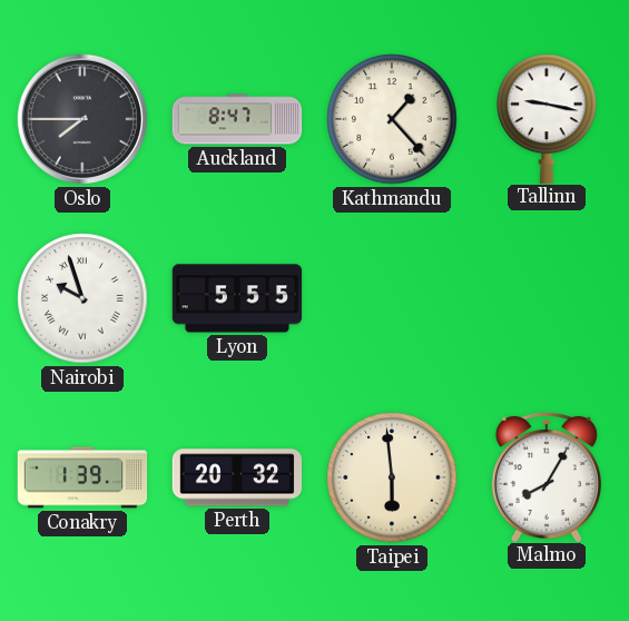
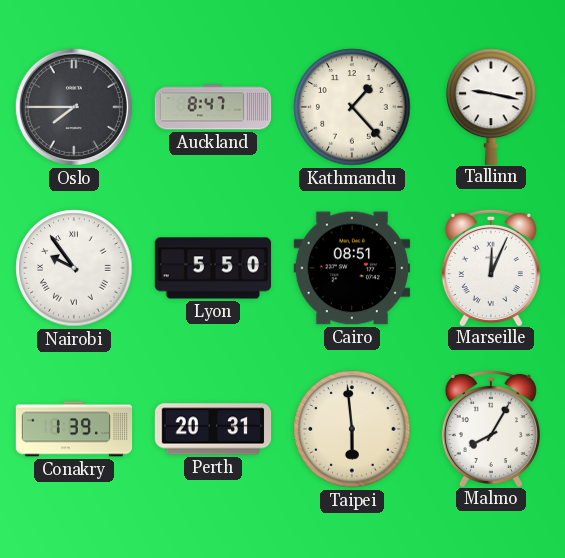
Nairobi: 9:57 -> 9:54 (74, 268)
Lyon: 5:55 -> 5:50 (213, 268)
Cairo: none -> 08:51 (352, 268)
Marseille: none -> 12:04 (491, 267)
Perth: 20:32 -> 20:31 (213, 429)
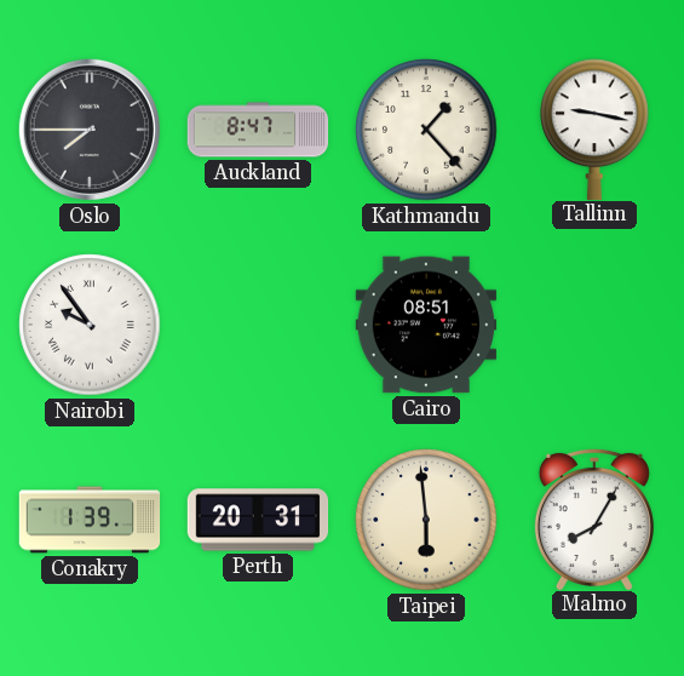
Lyon: 5:50 -> none (213, 268)
Marseille: 12:04 -> none (491, 267)
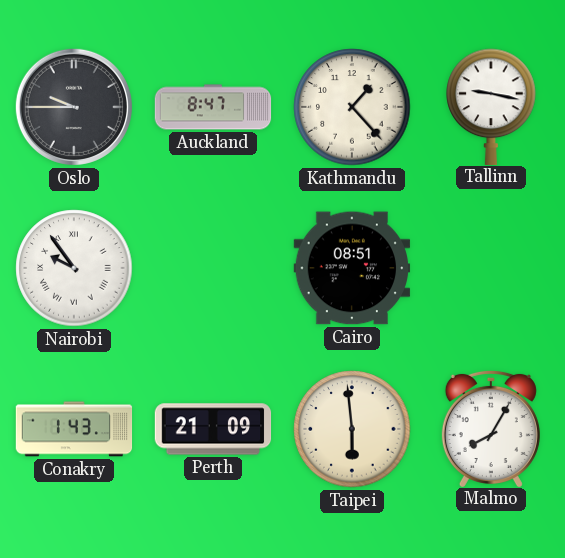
Oslo: 7:45 -> 9:45 (74, 107)
Conakry: 1:39 -> 1:43 (74, 429)
Perth: 20:31 -> 21:09 (213, 429)
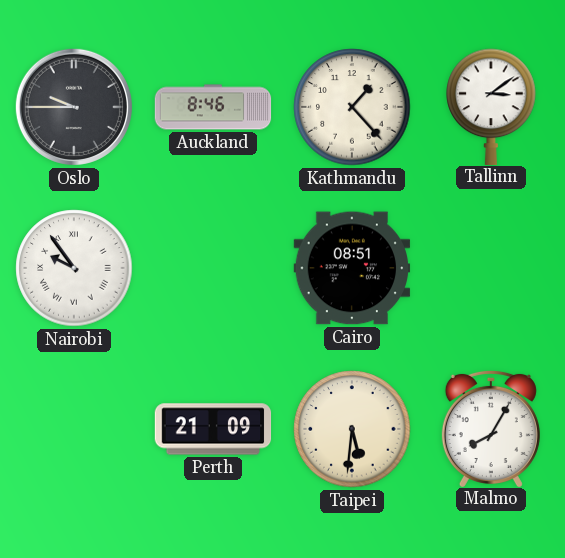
Auckland: 8:47 -> 8:46 (213, 107)
Tallinn: 9:17 -> 3:09 (491, 106)
Conakry: 1:43 -> none (74, 429)
Taipei: 5:59 -> 5:31 (352, 429)
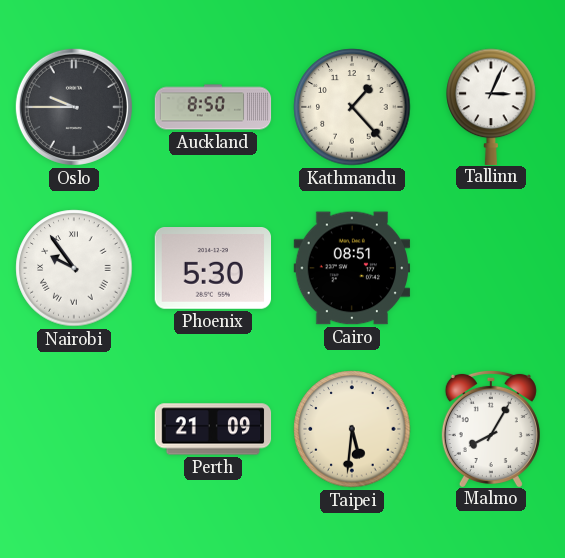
Auckland: 8:46 -> 8:50 (213, 107)
Tallinn: 3:09 -> 3:04 (491, 106)
Phoenix: none -> 5:30 (212, 269)
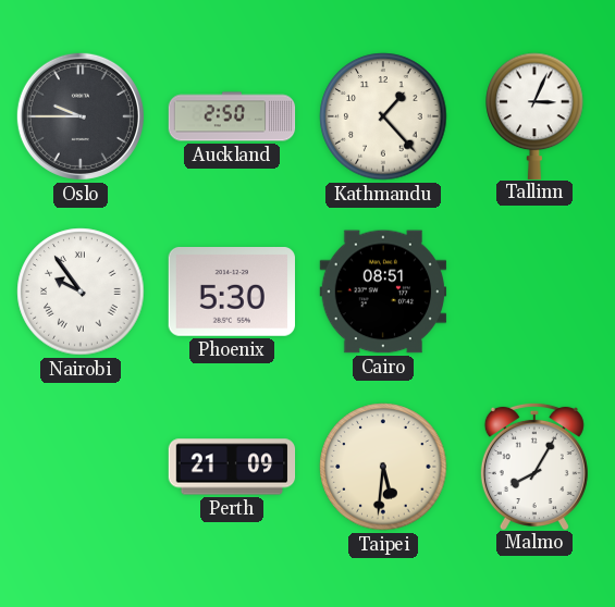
Auckland: 8:50 -> 2:50 (232, 116)
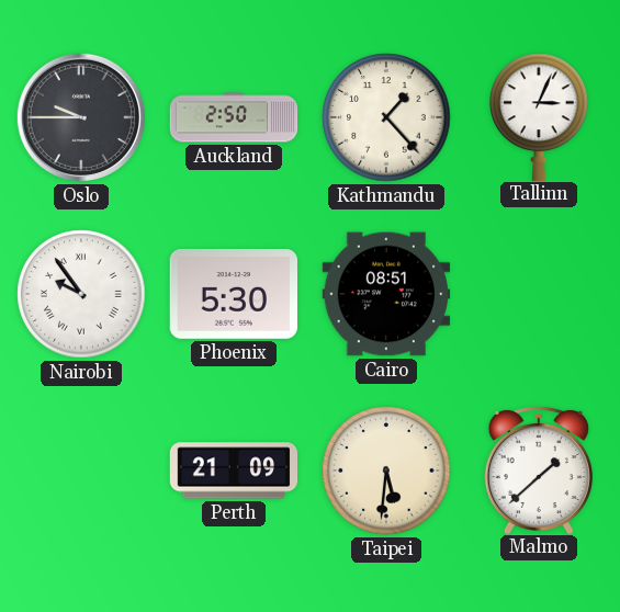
Malmo: 8:05 -> 1:38 (539, 469)
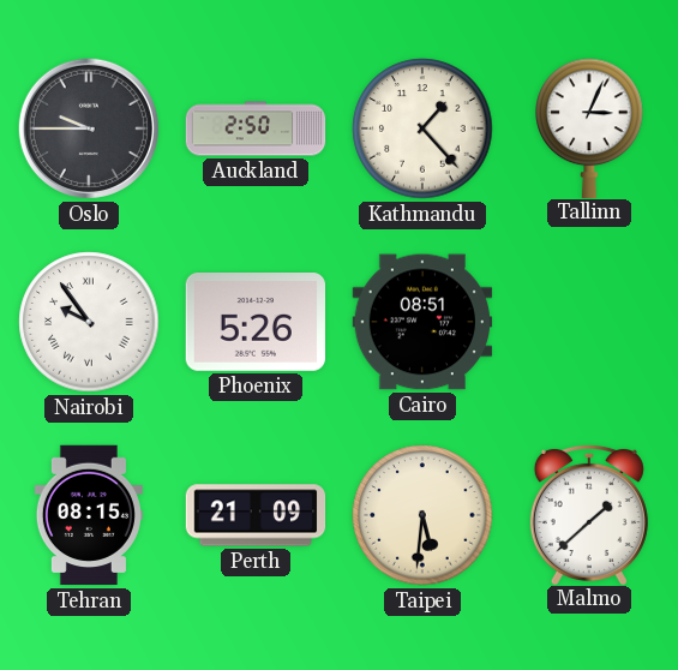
Phoenix: 5:30 -> 5:26 (254, 323)
Tehran: none -> 08:15 (89, 515)
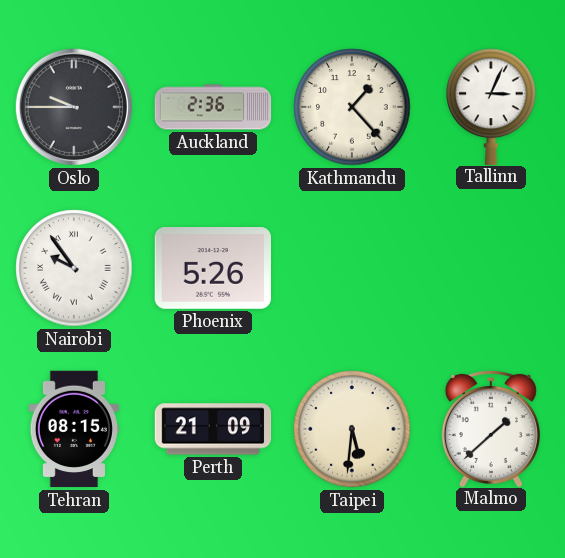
Auckland: 2:50 -> 2:36 (213, 107)
Cairo: 08:51 -> none (422, 322)
